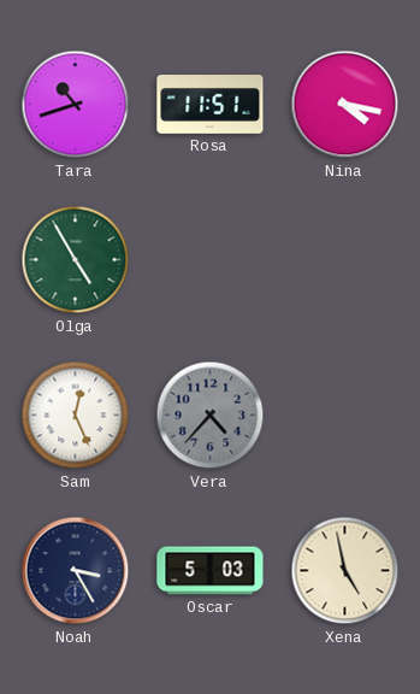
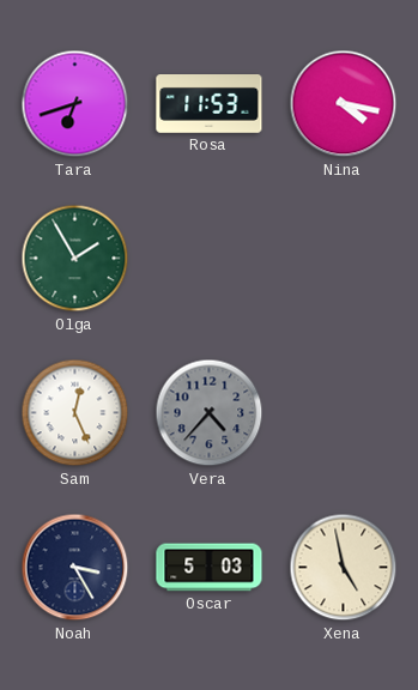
Tara: 10:42 -> 6:42 (75, 104)
Rosa: 11:51 -> 11:53 (210, 104)
Olga: 4:55 -> 1:55 (75, 259)
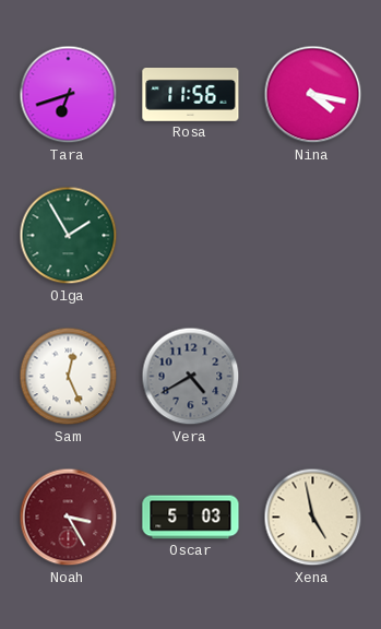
Rosa: 11:53 -> 11:56 (191, 95)
Vera: 4:37 -> 4:40 (191, 377)
Noah dial: navy -> burgundy (69, 518)
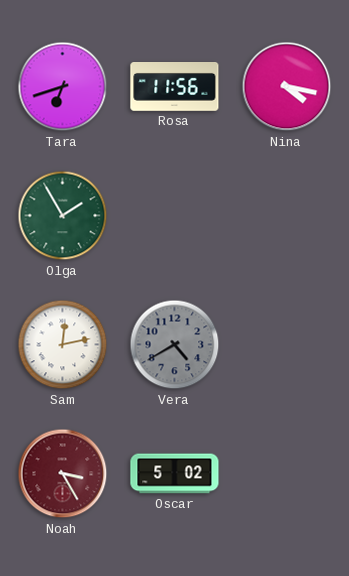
Sam: 12:26 -> 12:13 (63, 345)
Oscar: 5:03 -> 5:02 (175, 474)
Xena: 4:58 -> none (313, 518)
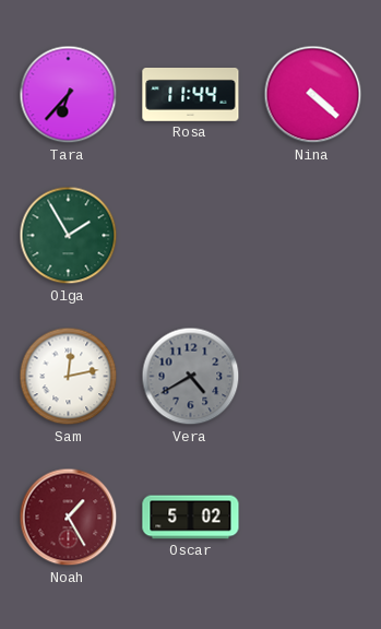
Tara: 6:42 -> 6:37 (69, 95)
Rosa: 11:56 -> 11:44 (191, 95)
Nina: 4:17 -> 4:22 (313, 95)
Noah: 3:25 -> 1:25 (69, 518)
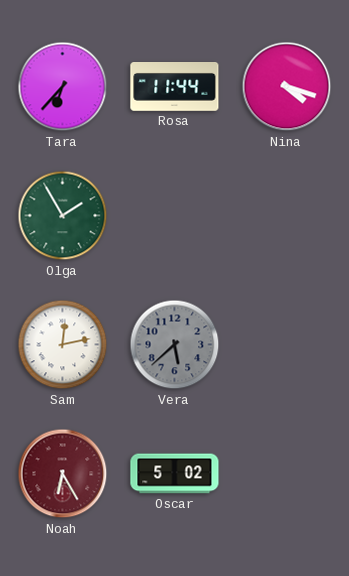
Nina: 4:22 -> 4:18 (287, 87)
Vera: 4:40 -> 5:38 (175, 345)
Noah: 1:25 -> 6:25 (63, 474)
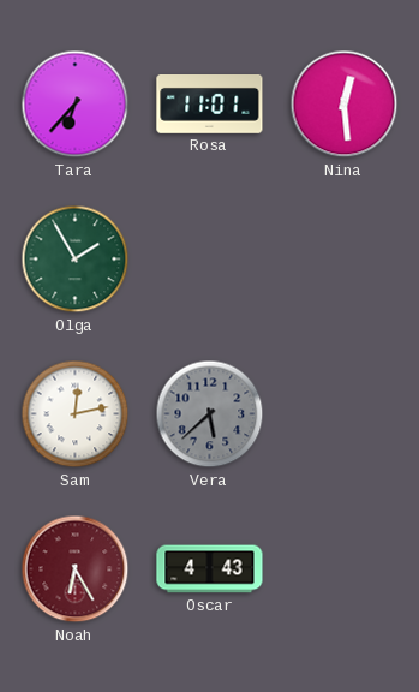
Rosa: 11:44 -> 11:01 (210, 105)
Nina: 4:18 -> 12:29 (345, 105)
Oscar: 5:02 -> 4:43 (210, 569)
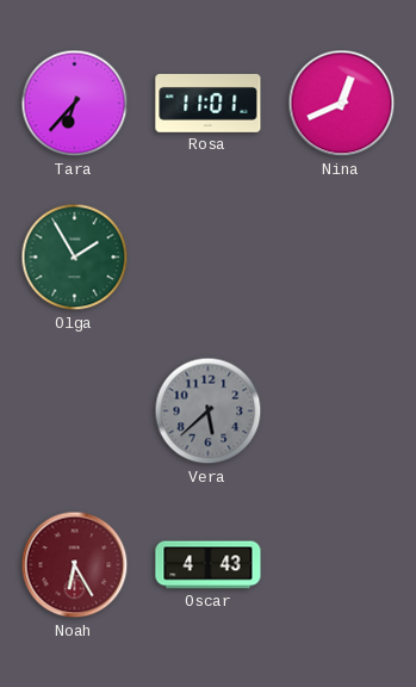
Nina: 12:29 -> 12:41 (342, 104)
Sam: 12:13 -> none (76, 414)
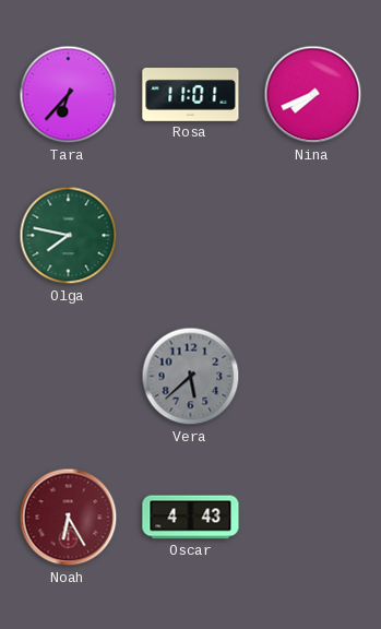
Nina: 12:41 -> 7:41 (313, 95)
Olga: 1:55 -> 7:47 (69, 236)
